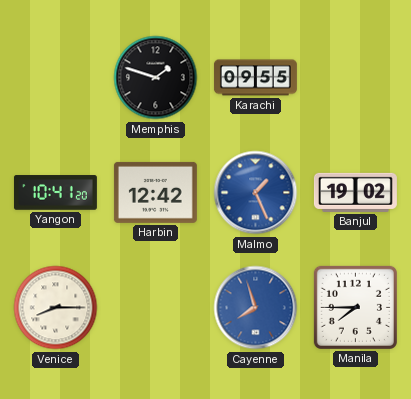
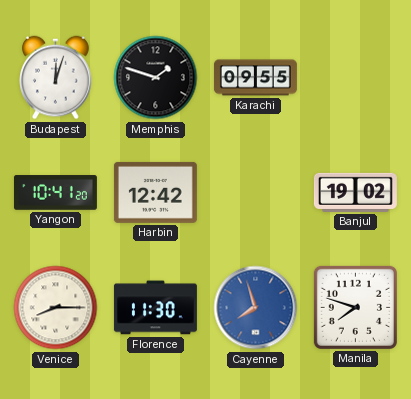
Budapest: none -> 12:03 (56, 78)
Malmo: 1:26 -> none (256, 193)
Florence: none -> 11:30 (155, 308)
Manila: 7:45 -> 7:48 (355, 307)
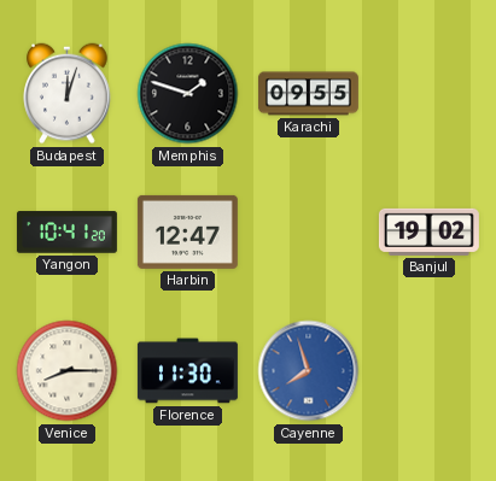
Harbin: 12:42 -> 12:47 (187, 231)
Manila: 7:48 -> none (355, 307)
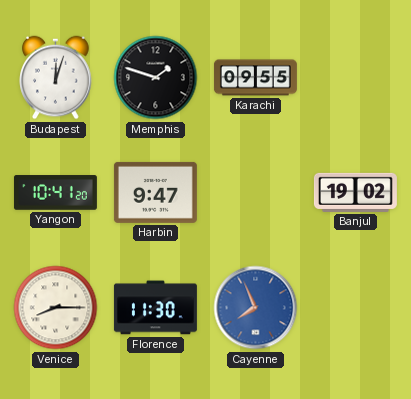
Harbin: 12:47 -> 9:47 (155, 192)
Cayenne: 7:57 -> 7:56 (256, 308)
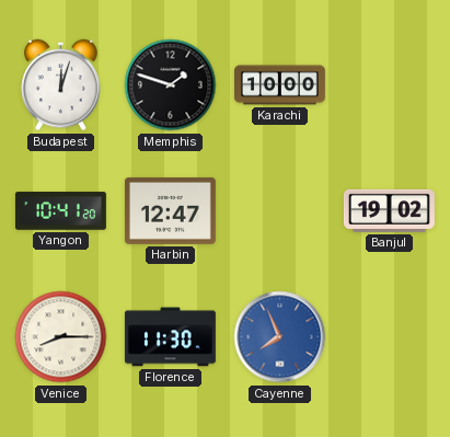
Karachi: 09:55 -> 10:00 (279, 85)
Harbin: 9:47 -> 12:47 (170, 210)
